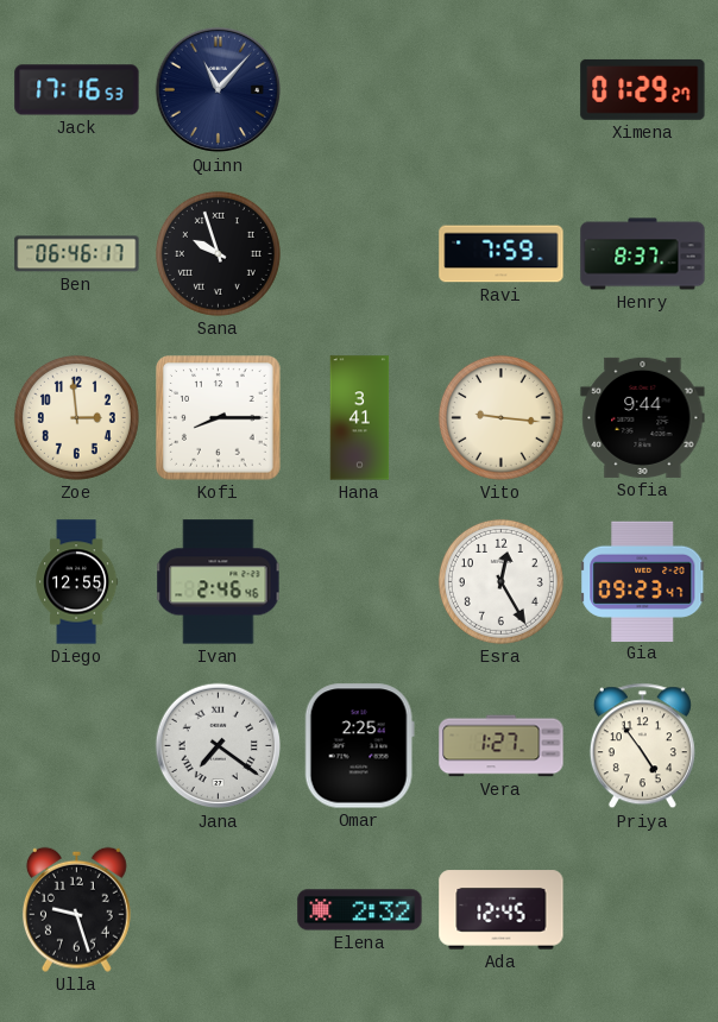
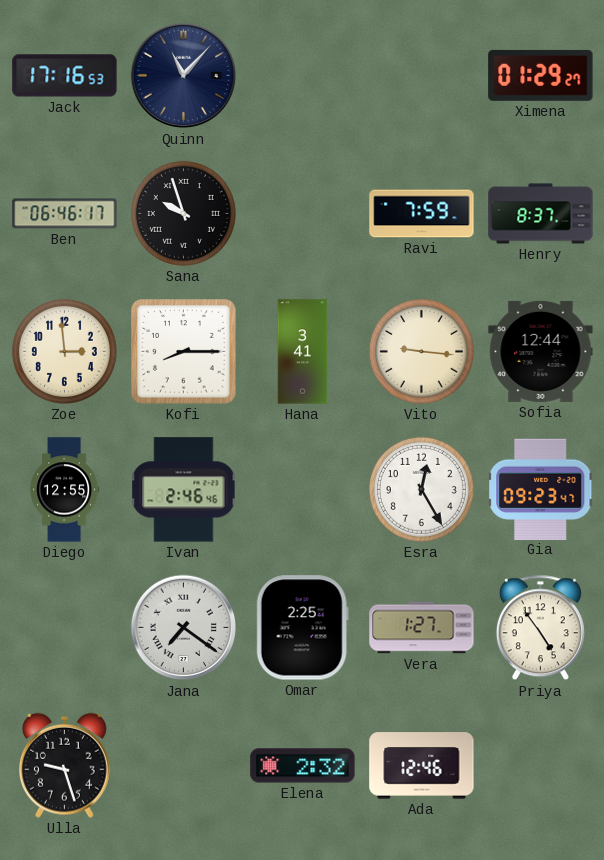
Sofia: 9:44 -> 12:44 (541, 351)
Ada: 12:45 -> 12:46 (422, 766)
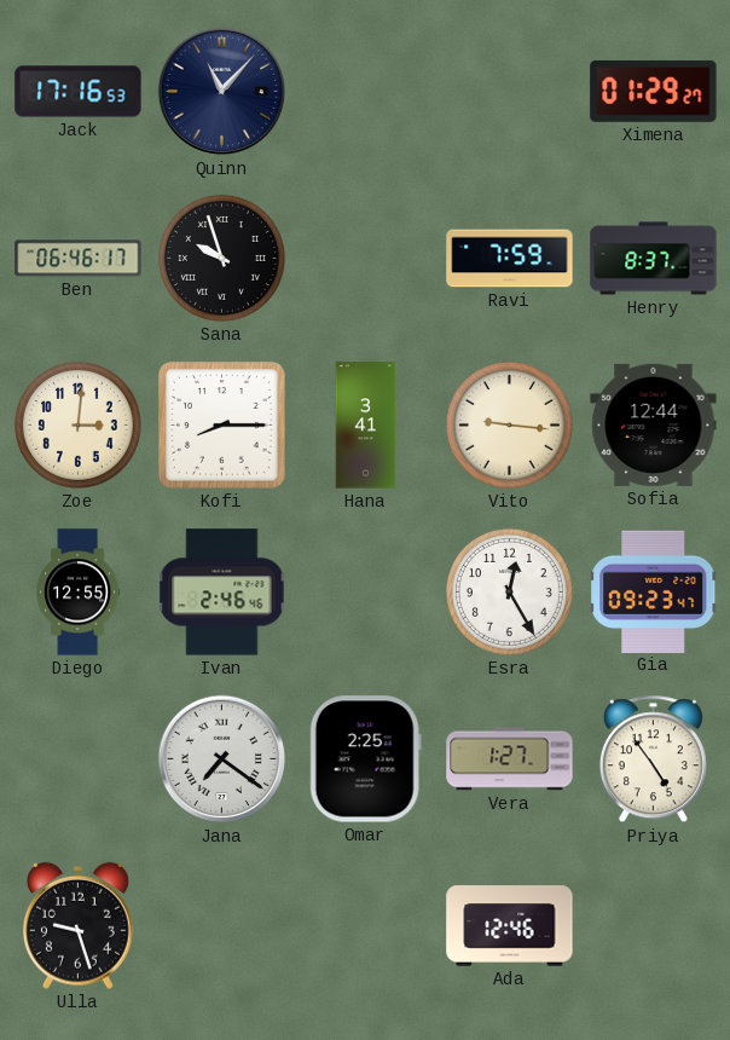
Zoe: 2:59 -> 3:01 (77, 424)
Elena: 2:32 -> none (303, 766)
